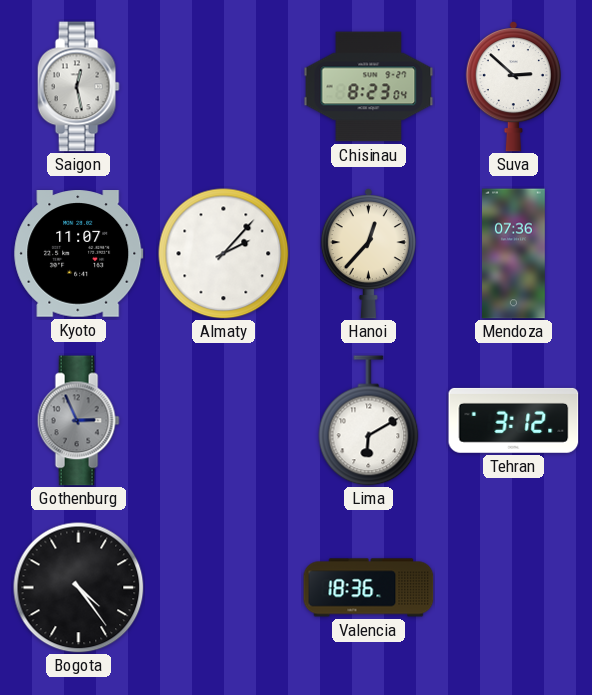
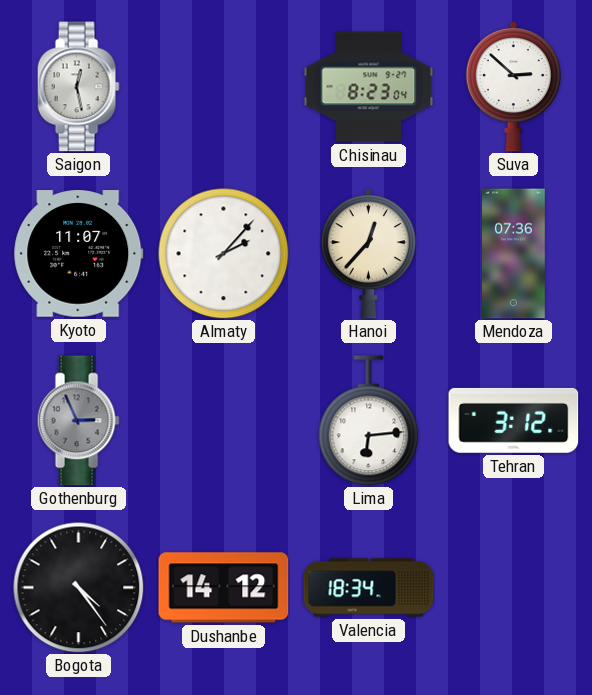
Lima: 6:10 -> 6:14 (369, 421)
Dushanbe: none -> 14:12 (224, 588)
Valencia: 18:36 -> 18:34 (369, 588)
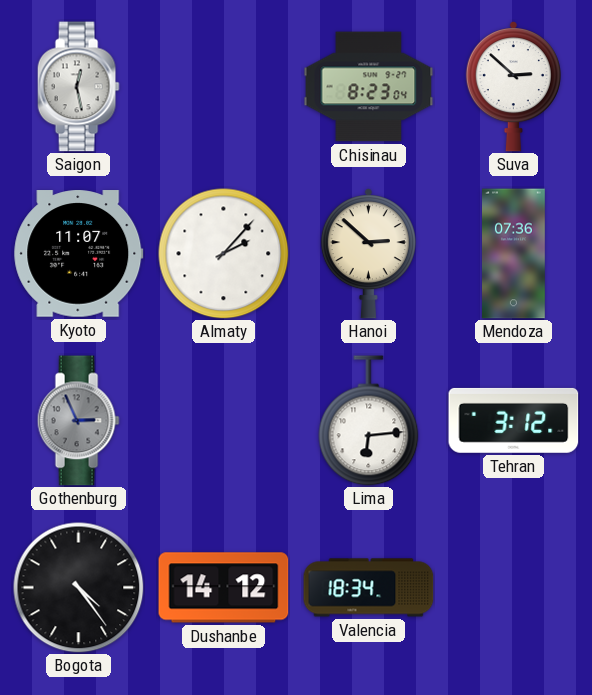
Hanoi: 12:37 -> 2:52 (368, 254)
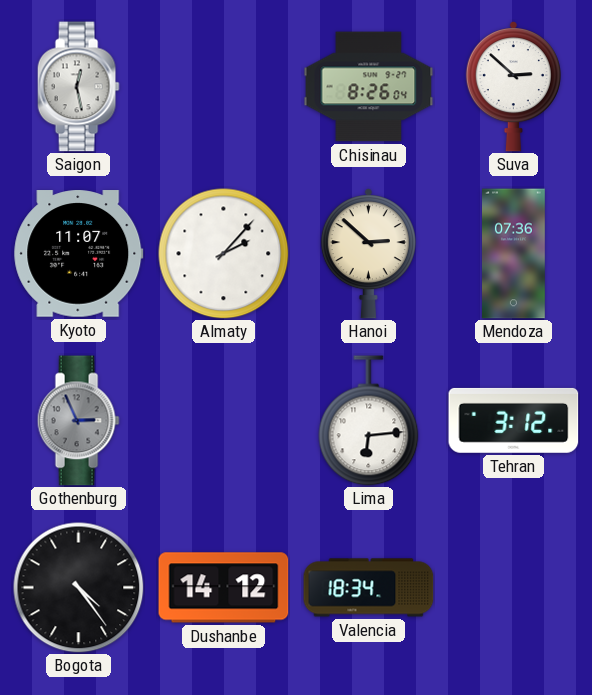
Chisinau: 8:23 -> 8:26 (369, 87)
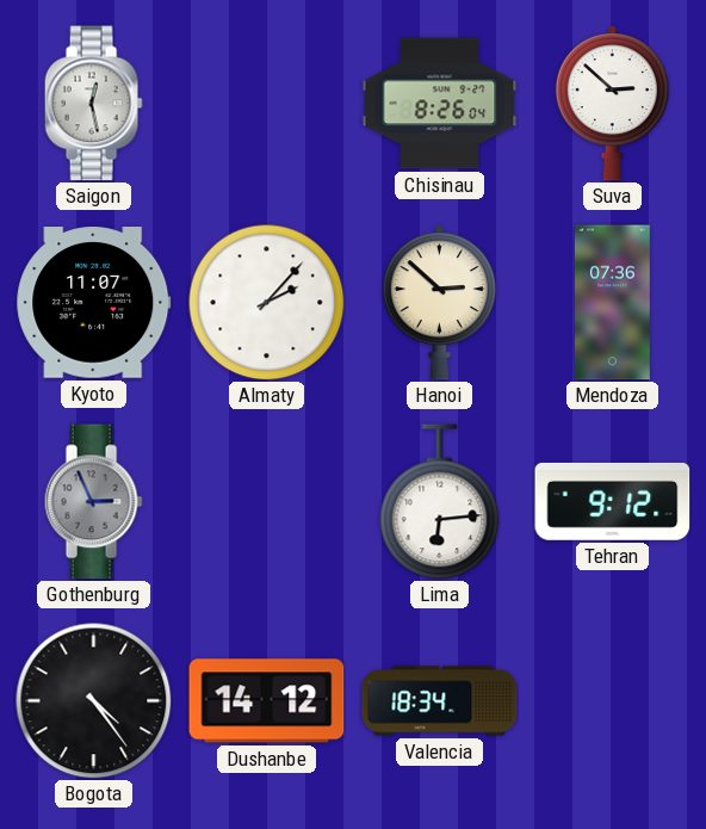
Tehran: 3:12 -> 9:12 (613, 501)
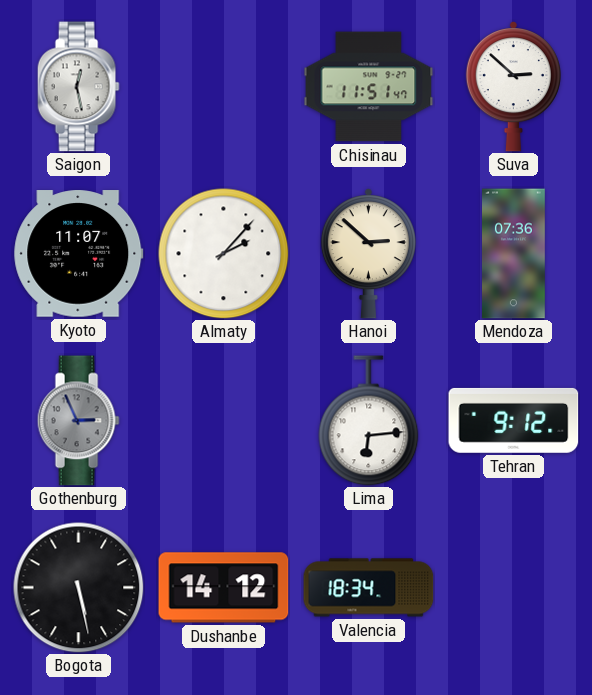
Chisinau: 8:26 -> 11:51 (369, 87)
Bogota: 4:24 -> 5:28 (79, 588)
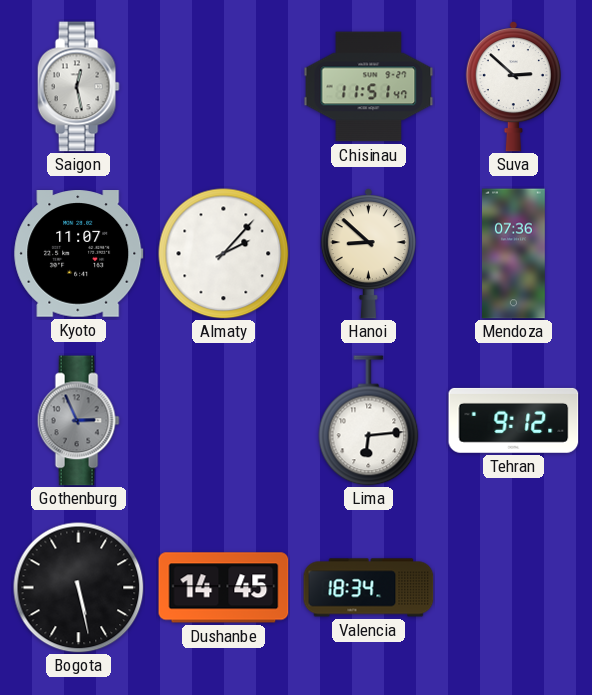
Hanoi: 2:52 -> 8:52 (368, 254)
Dushanbe: 14:12 -> 14:45 (224, 588)
